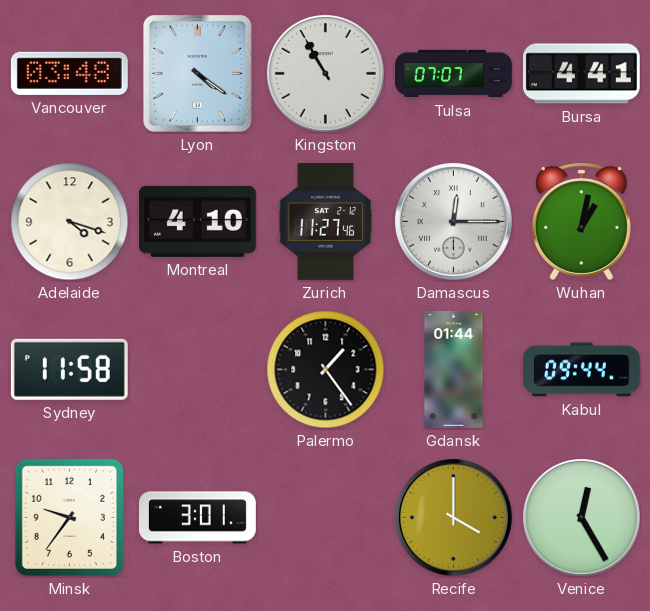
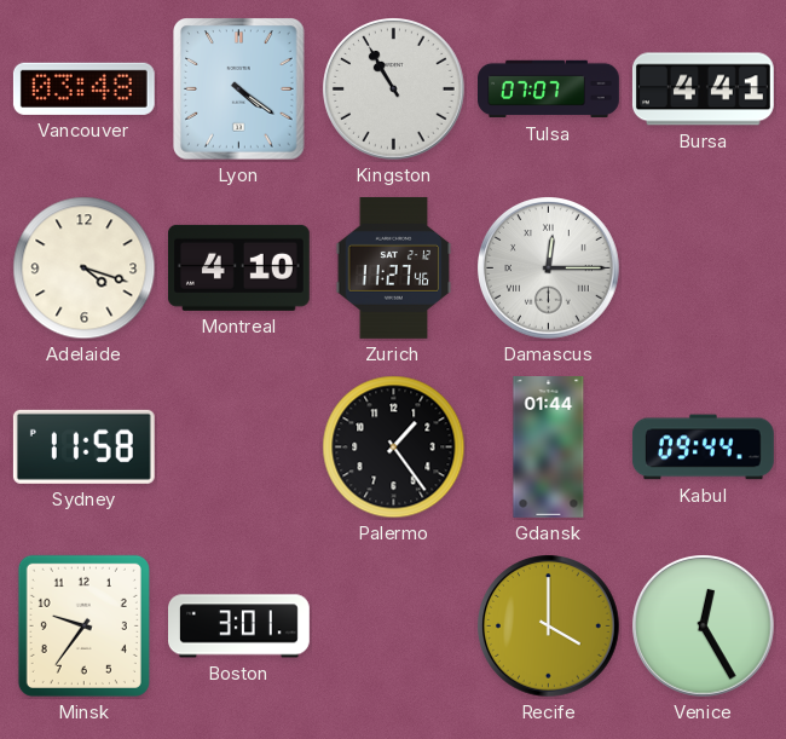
Wuhan: 1:02 -> none (581, 221)
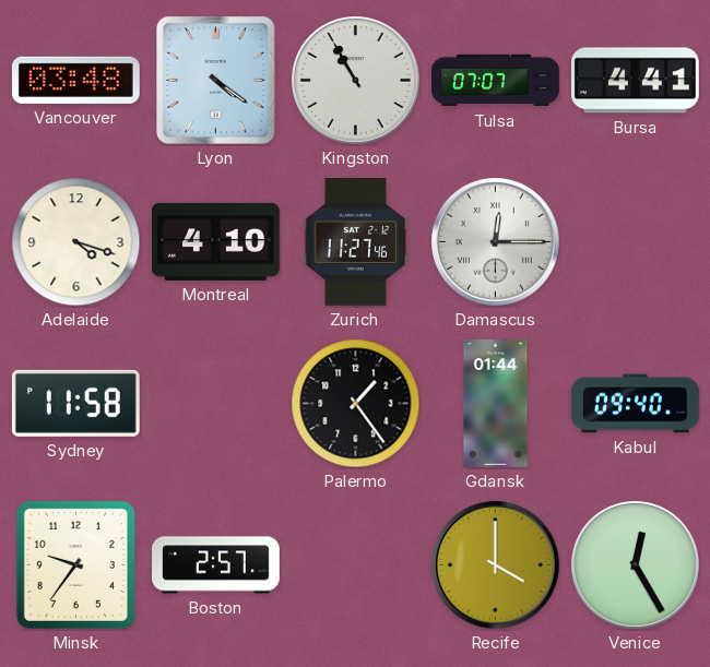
Kabul: 09:44 -> 09:40 (635, 404)
Boston: 3:01 -> 2:57 (216, 565)
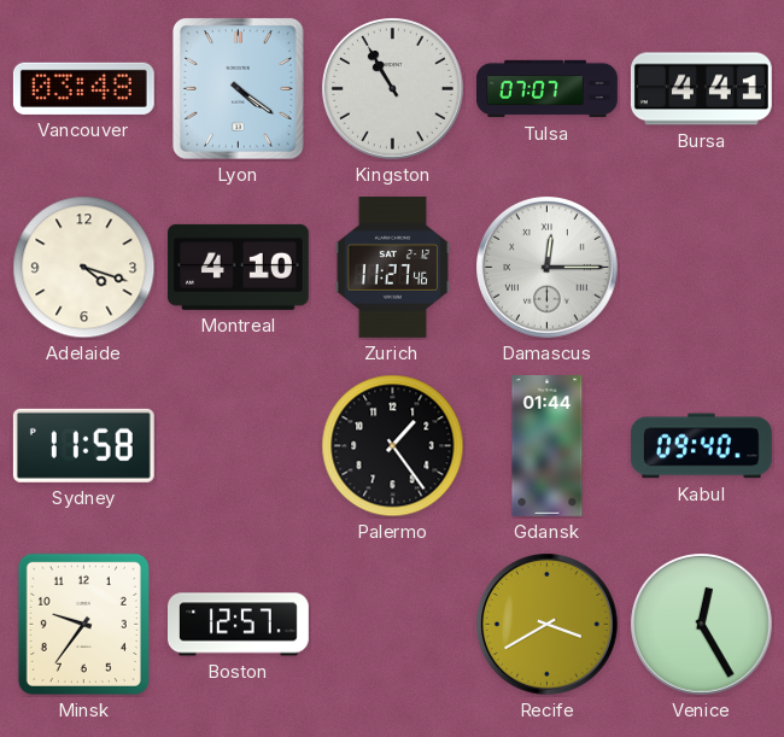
Boston: 2:57 -> 12:57 (239, 625)
Recife: 4:00 -> 3:40 (548, 625)
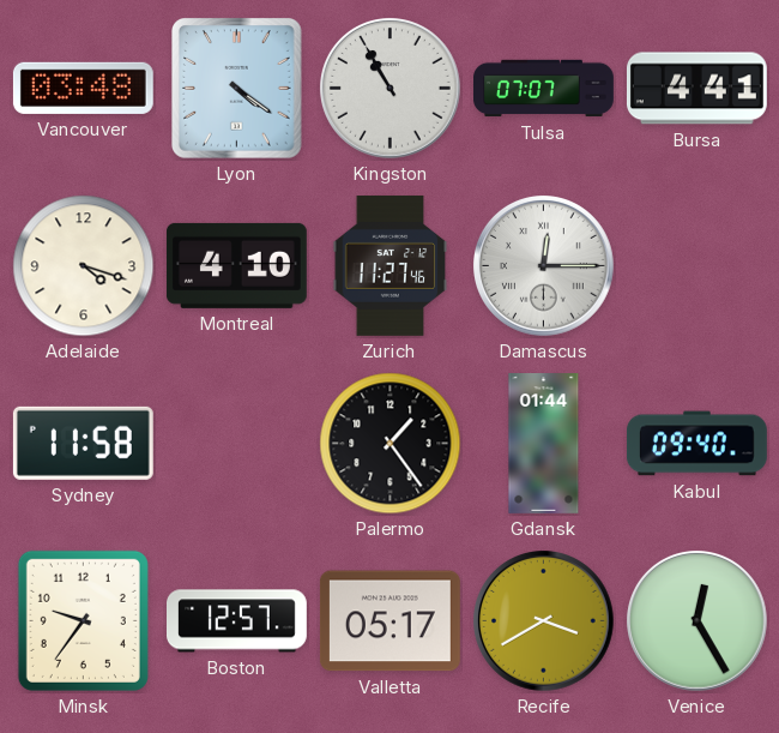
Valletta: none -> 05:17 (389, 621)
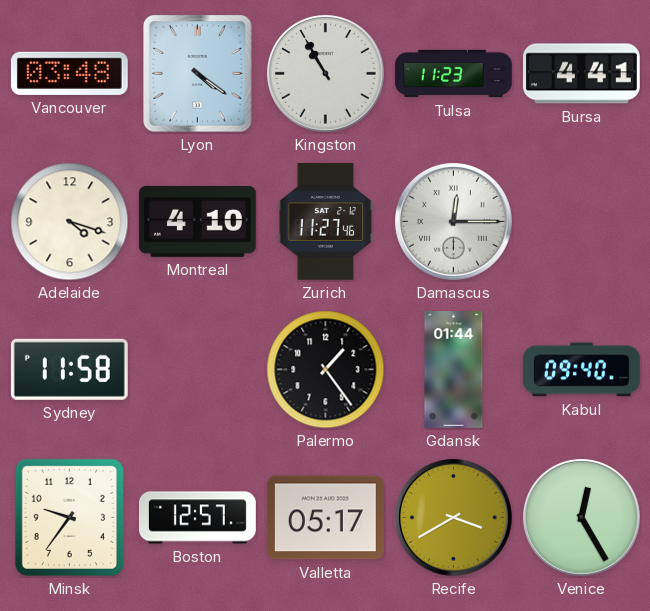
Tulsa: 07:07 -> 11:23 (454, 74)
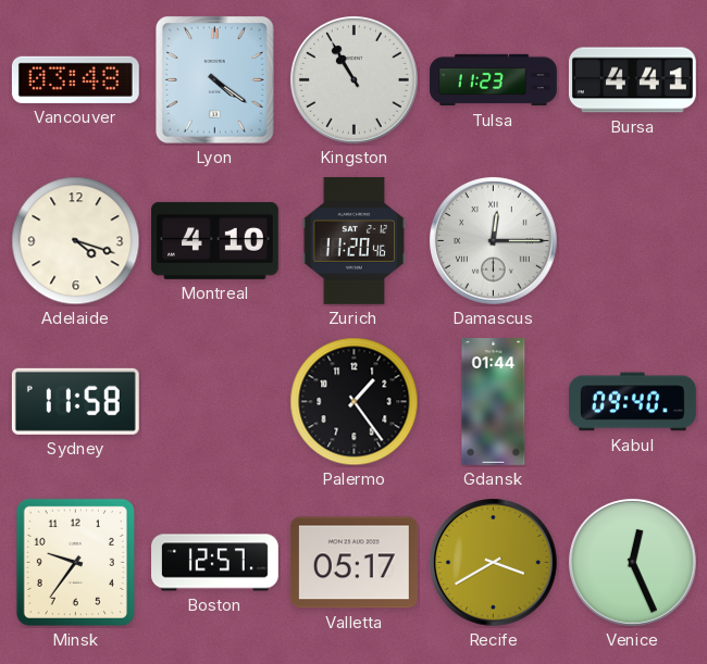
Zurich: 11:27 -> 11:20 (355, 240)
Venice: 12:25 -> 12:26 (633, 563)
